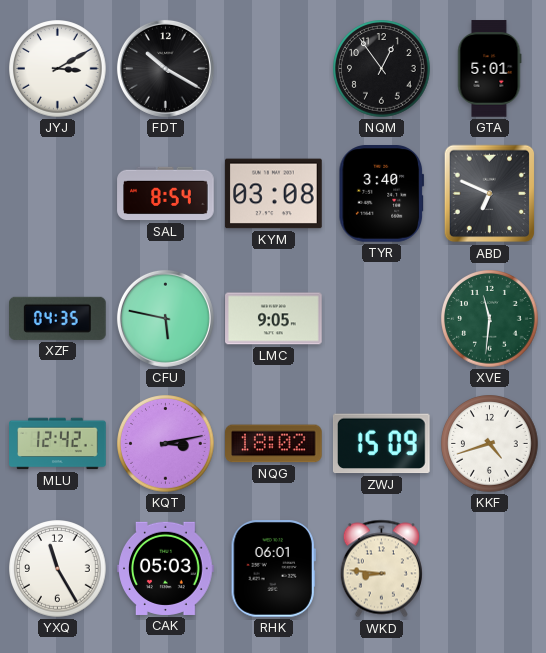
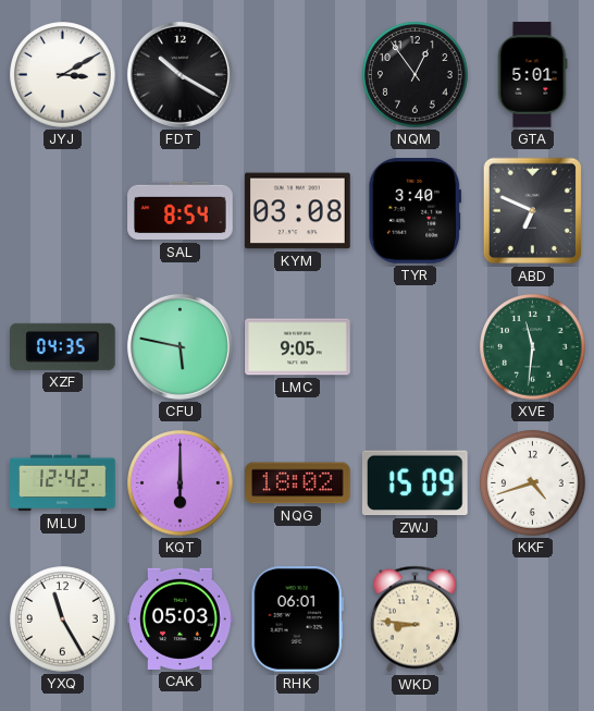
KQT: 3:13 -> 6:00 (181, 483)
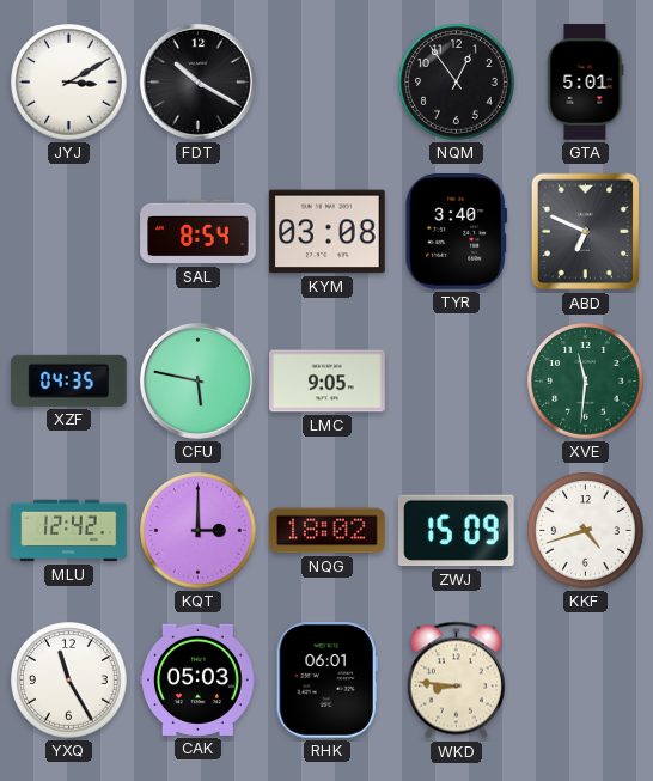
KQT: 6:00 -> 3:00 (199, 531)
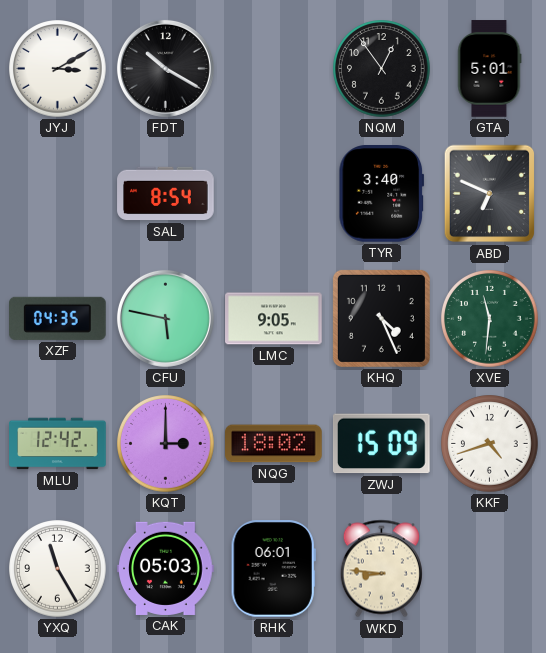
KYM: 03:08 -> none (328, 232)
KHQ: none -> 4:26 (381, 318)
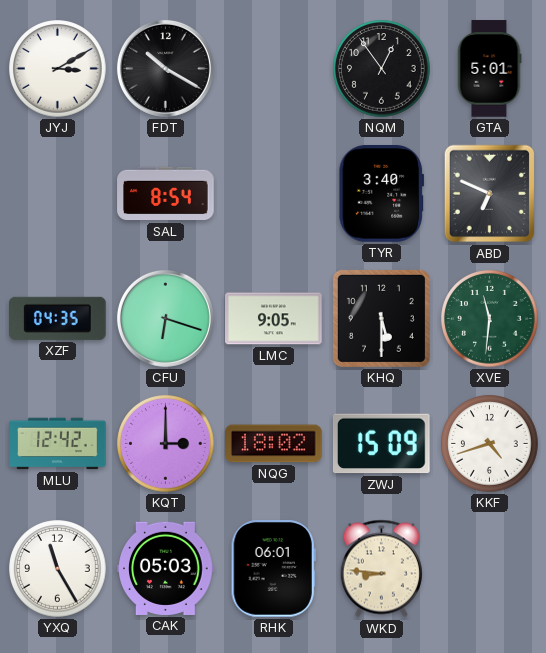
CFU: 5:47 -> 6:18 (165, 318)
KHQ: 4:26 -> 5:30 (381, 318)
